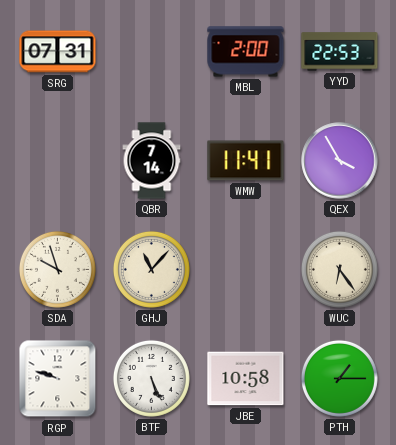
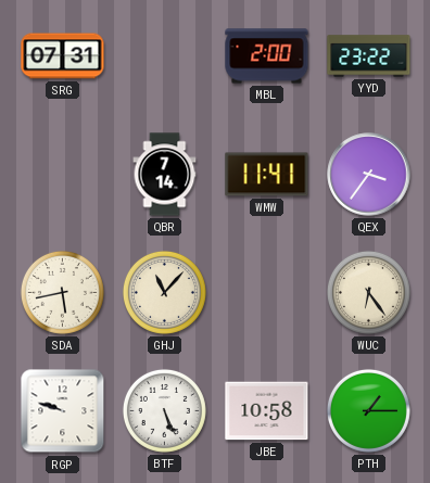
YYD: 22:53 -> 23:22 (369, 56)
QEX: 3:55 -> 3:36 (369, 175)
SDA: 9:57 -> 5:43 (62, 292)
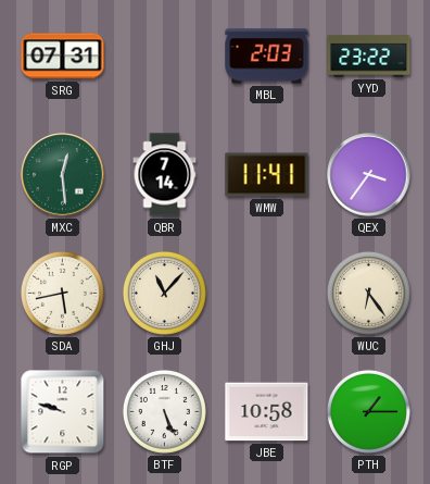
MBL: 2:00 -> 2:03 (267, 57)
MXC: none -> 12:29 (63, 175)
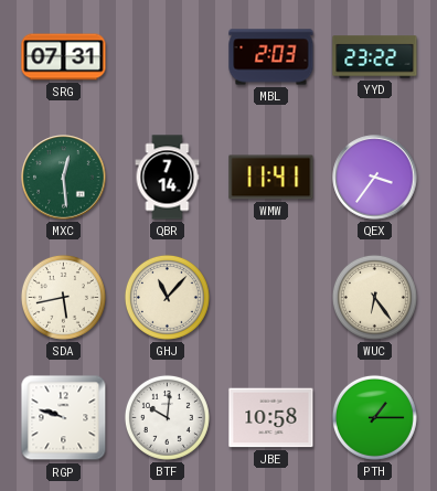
BTF: 5:26 -> 10:01 (167, 417)
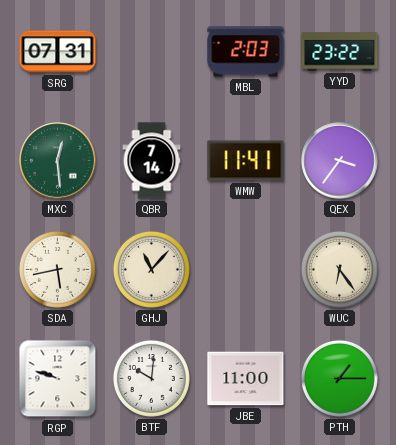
JBE: 10:58 -> 11:00 (246, 379)
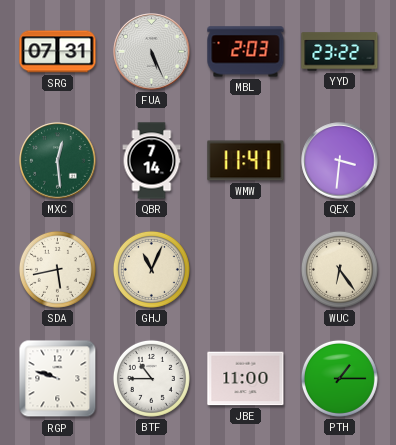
FUA: none -> 5:26 (152, 52)
QEX: 3:36 -> 3:31 (340, 161)
GHJ: 11:07 -> 11:04 (151, 269)
BTF: 10:01 -> 10:45 (151, 378)
